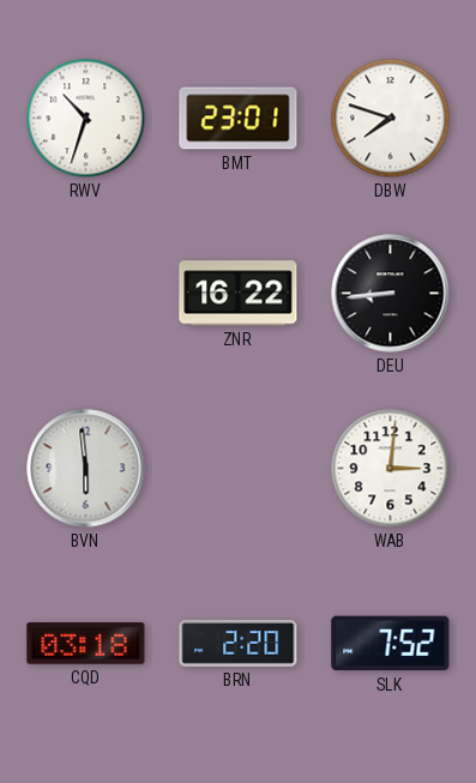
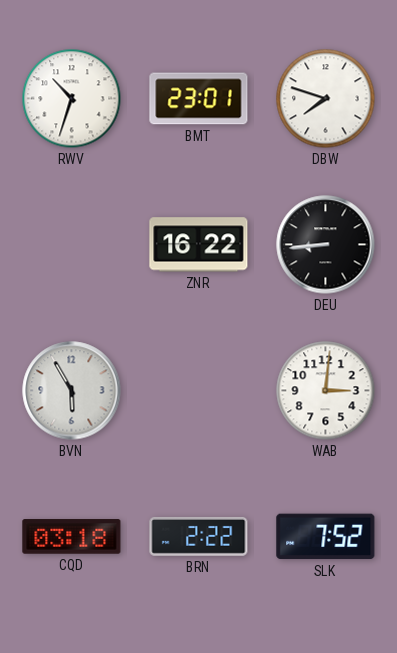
BVN: 5:59 -> 5:55 (72, 391)
BRN: 2:20 -> 2:22 (199, 536)
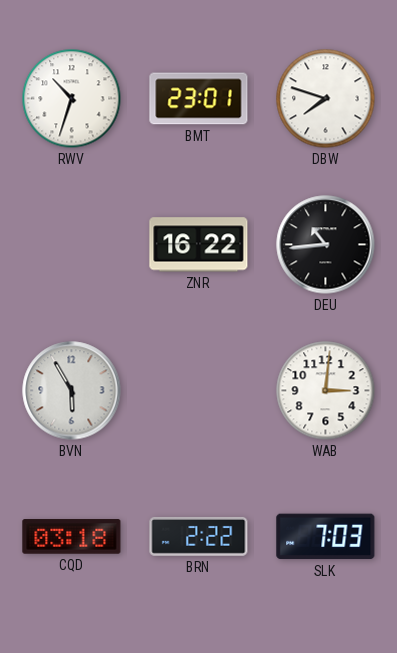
DEU: 8:44 -> 10:44 (326, 245)
SLK: 7:52 -> 7:03 (326, 537)
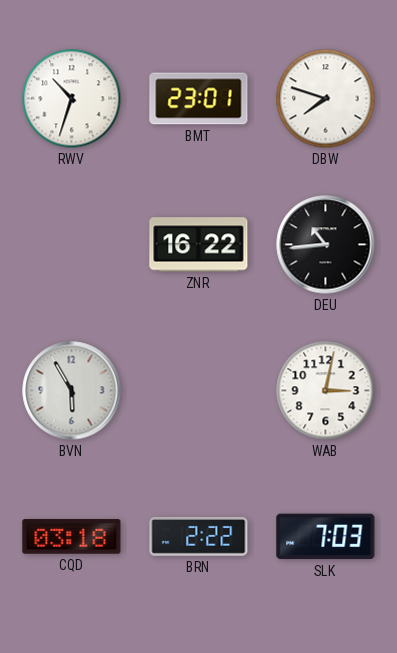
WAB: 3:01 -> 3:02 (326, 391)
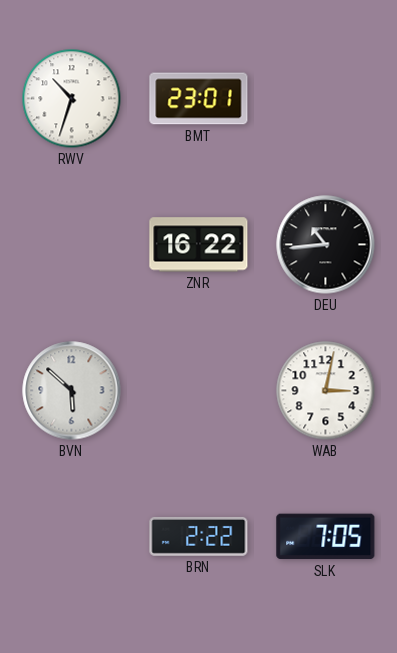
DBW: 7:48 -> none (326, 99)
BVN: 5:55 -> 5:52 (72, 391)
CQD: 03:18 -> none (72, 537)
SLK: 7:03 -> 7:05 (326, 537)
